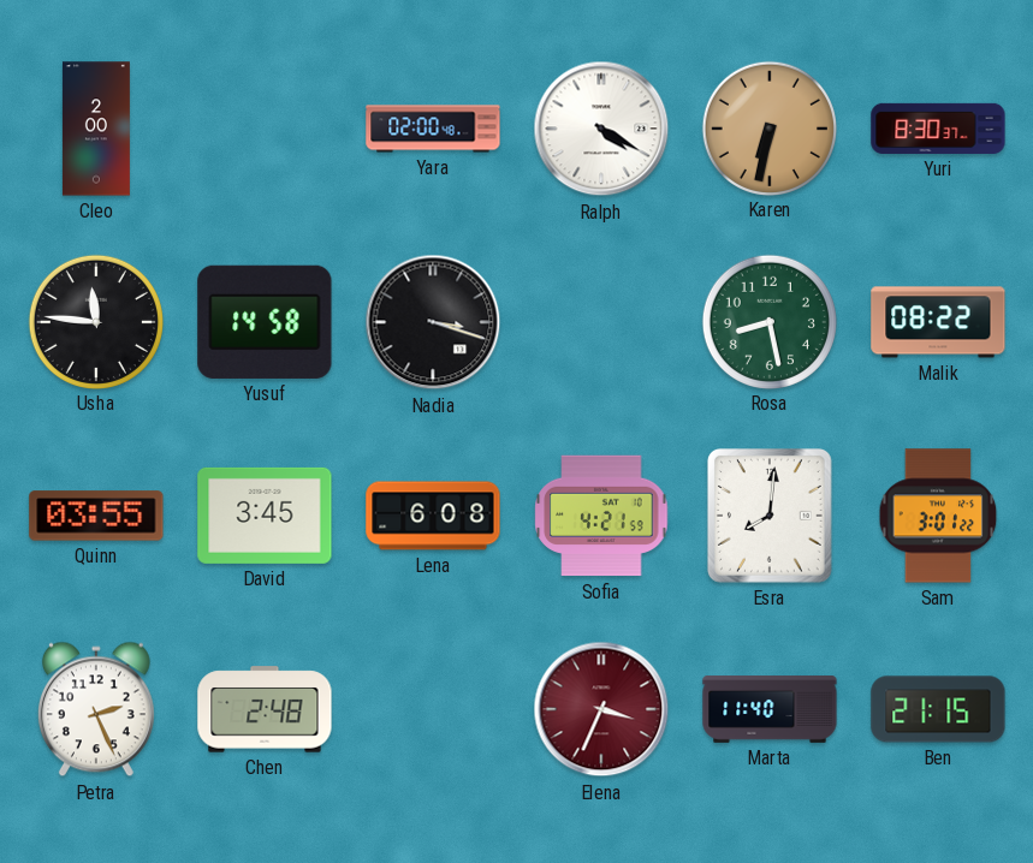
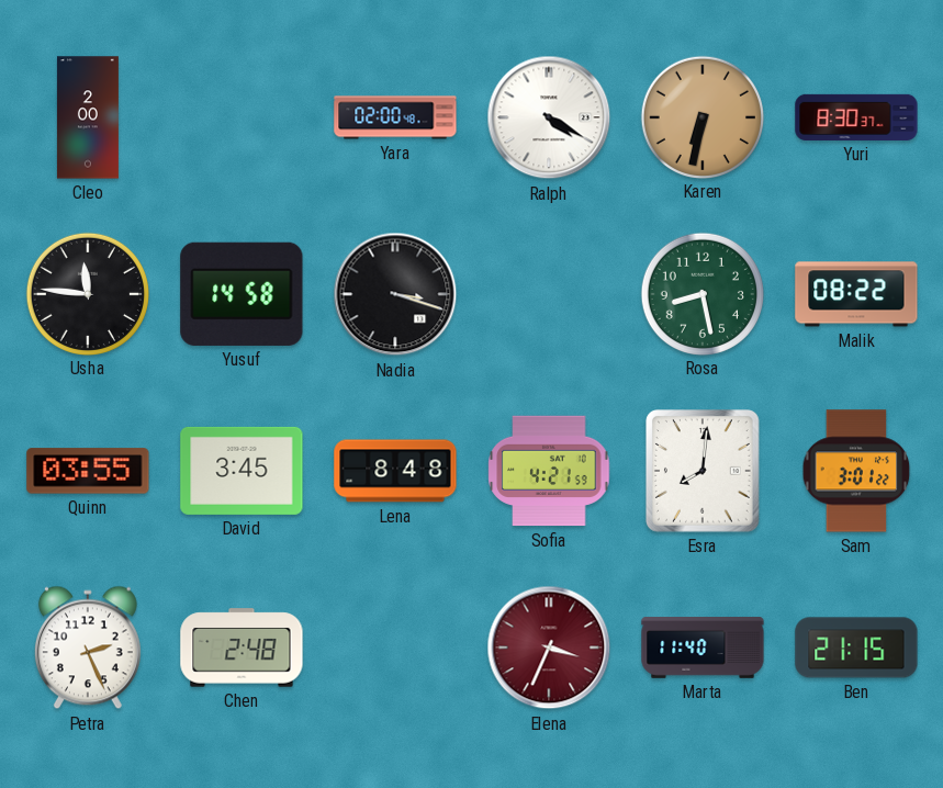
Lena: 6:08 -> 8:48 (395, 471)
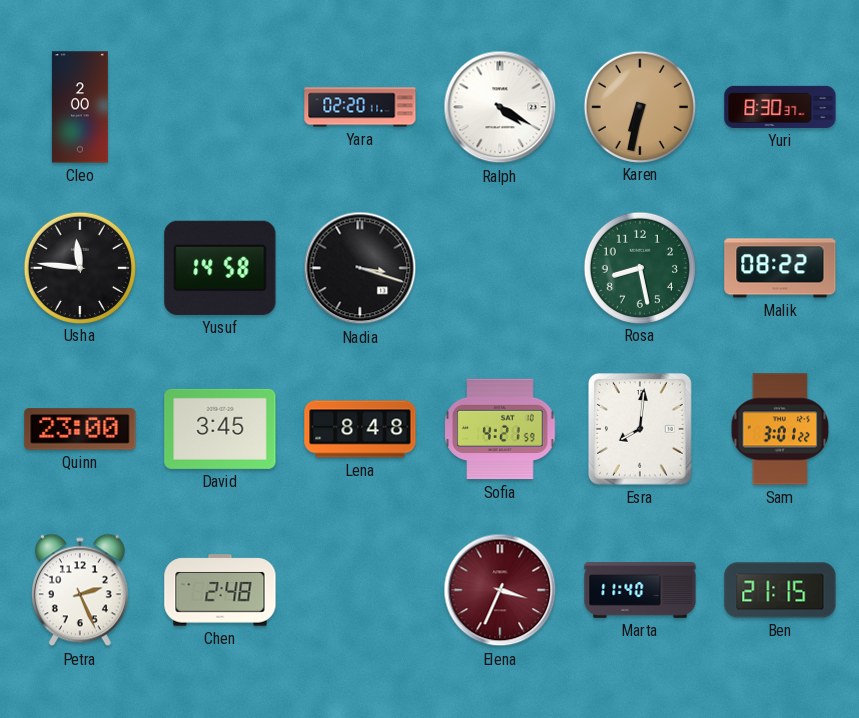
Yara: 02:00 -> 02:20 (360, 107)
Quinn: 03:55 -> 23:00 (80, 429)
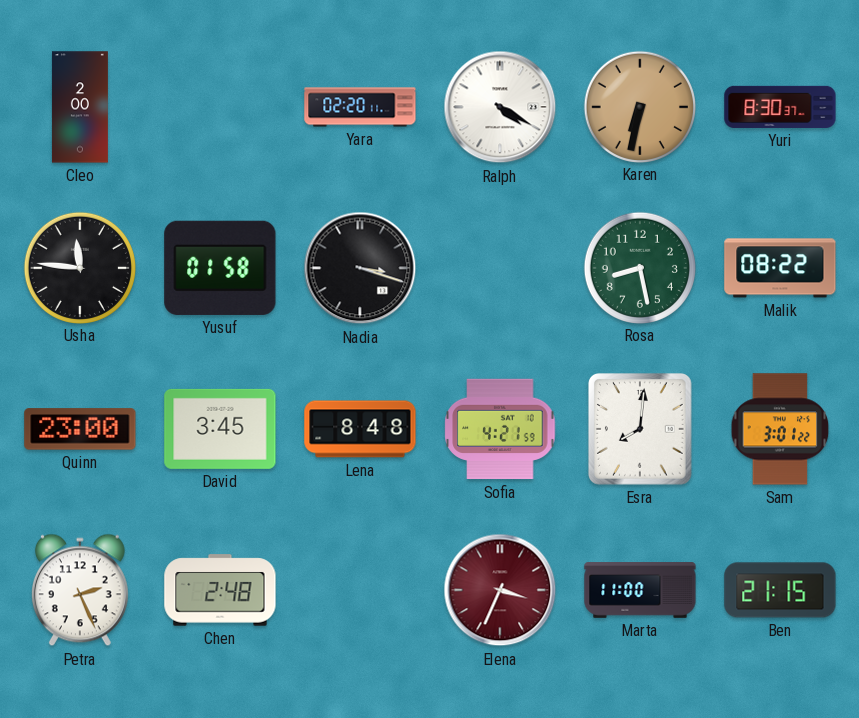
Yusuf: 14:58 -> 01:58 (220, 268)
Marta: 11:40 -> 11:00 (640, 590)
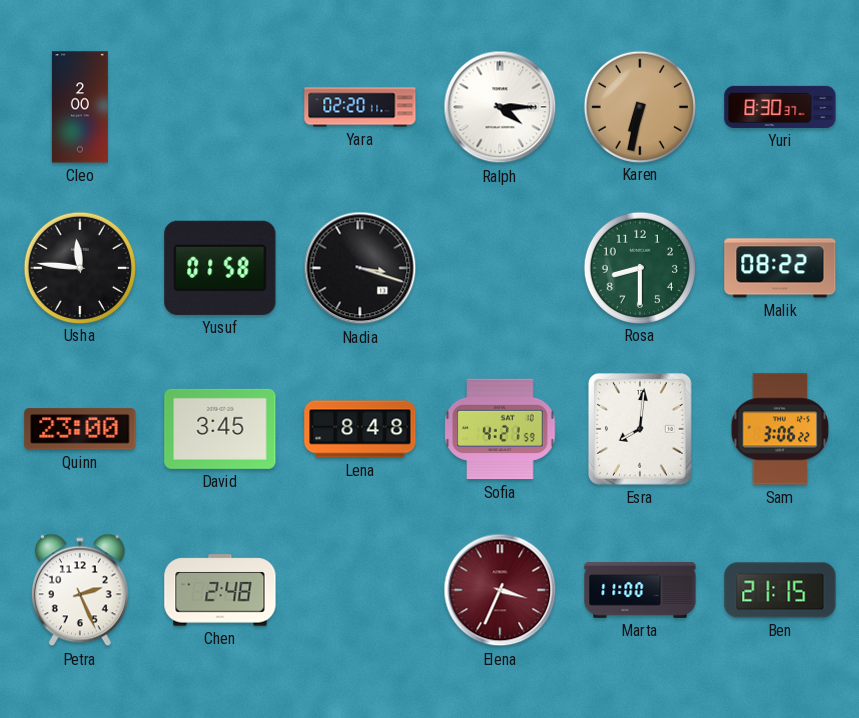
Ralph: 4:20 -> 4:15 (500, 107)
Rosa: 8:28 -> 8:30 (639, 267)
Sam: 3:01 -> 3:06 (780, 429)
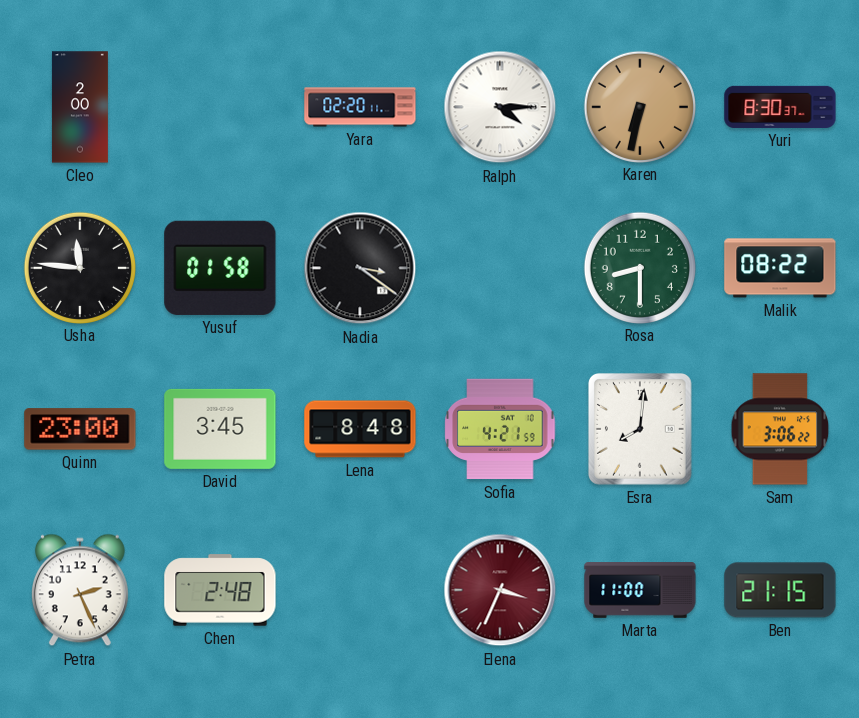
Nadia: 3:18 -> 3:21 (360, 268)
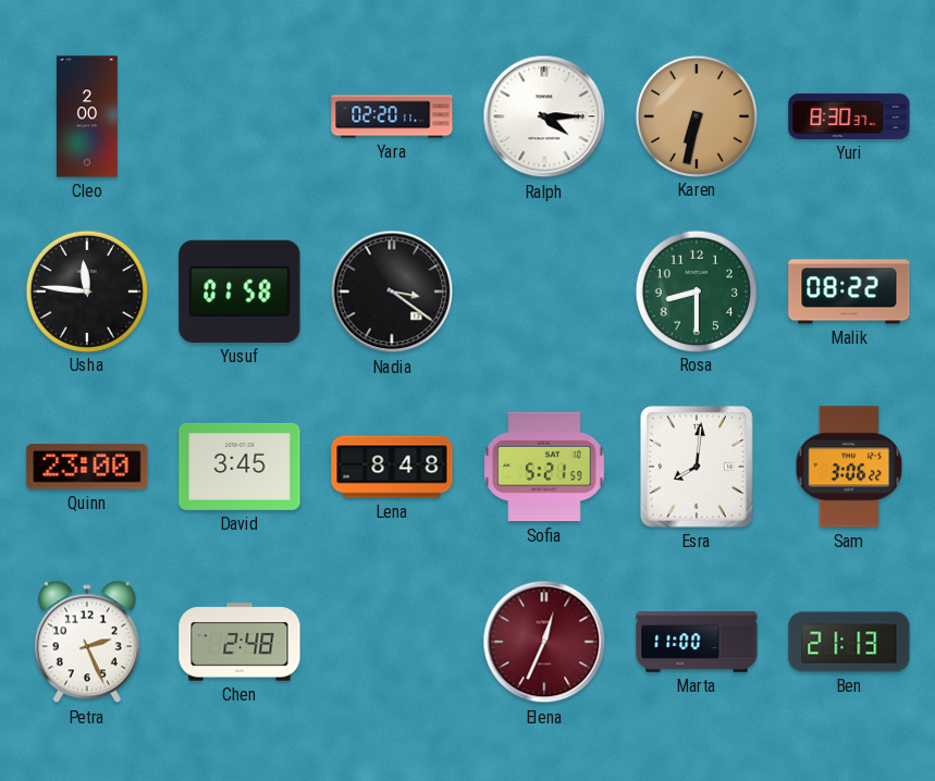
Sofia: 4:21 -> 5:21 (544, 467)
Elena: 3:34 -> 12:34 (544, 642)
Ben: 21:15 -> 21:13 (849, 642)
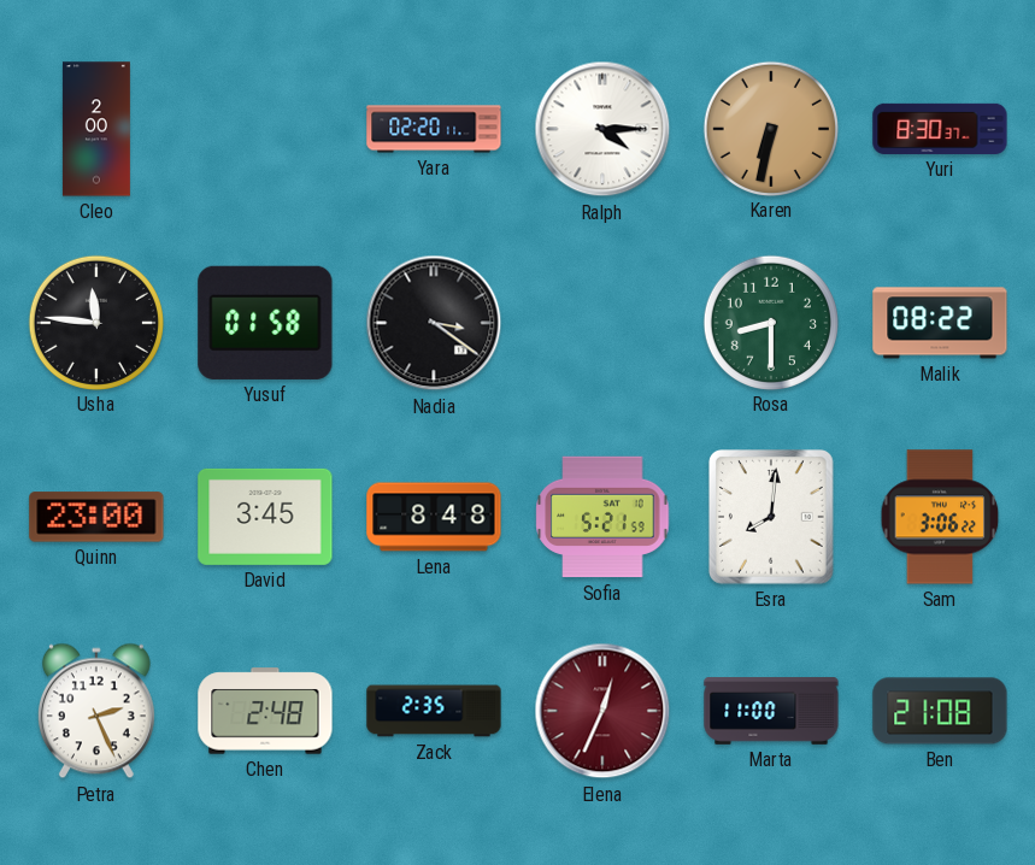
Zack: none -> 2:35 (434, 711)
Ben: 21:13 -> 21:08 (940, 711)
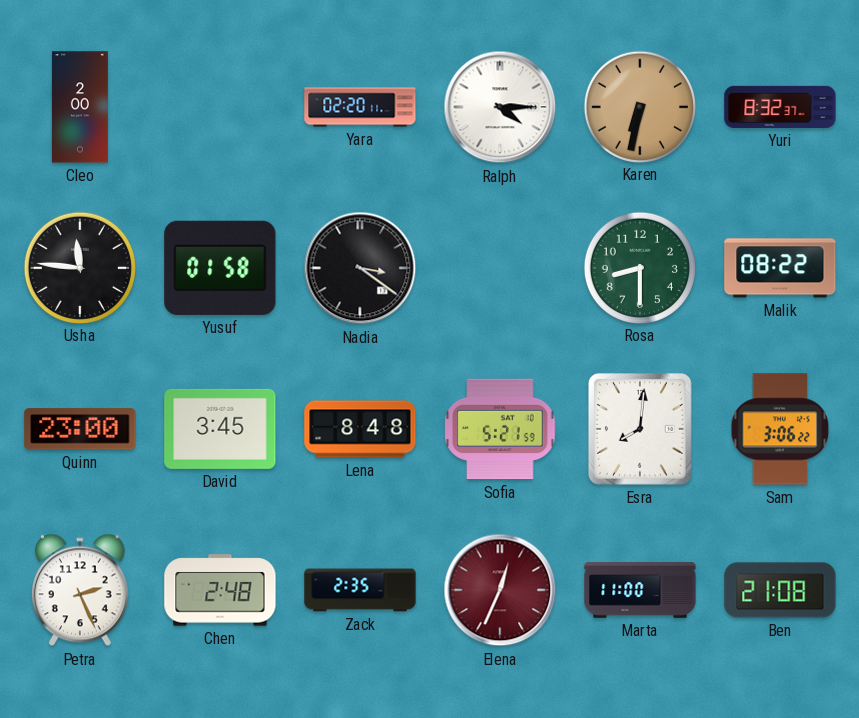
Yuri: 8:30 -> 8:32 (780, 107)
